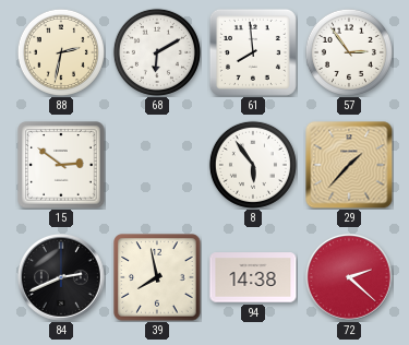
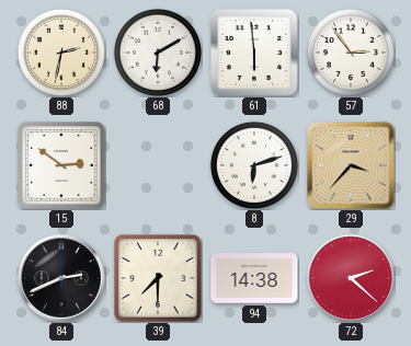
61: 7:59 -> 5:59 (254, 53)
8: 5:54 -> 6:12 (254, 165)
29: 1:37 -> 3:37 (351, 165)
39: 7:58 -> 7:30 (158, 278)
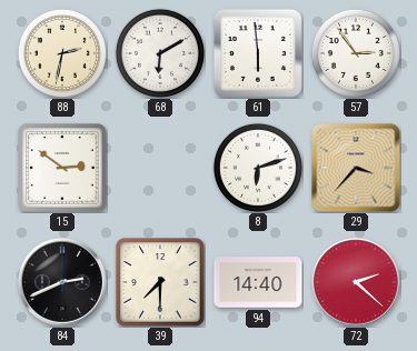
94: 14:38 -> 14:40 (258, 282)
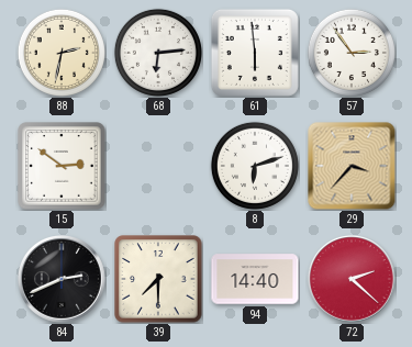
68: 6:10 -> 6:14 (158, 53)
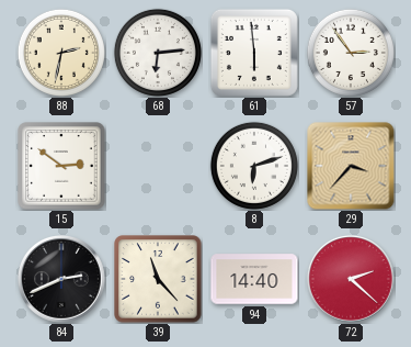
39: 7:30 -> 11:23 (158, 279)
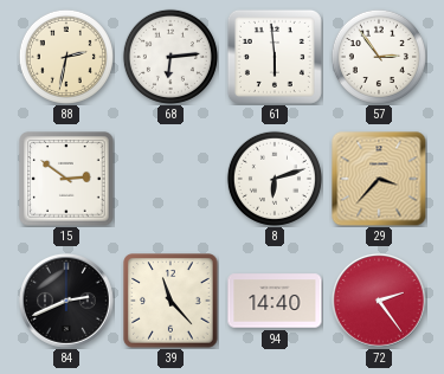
72: 2:22 -> 2:24 (380, 302)
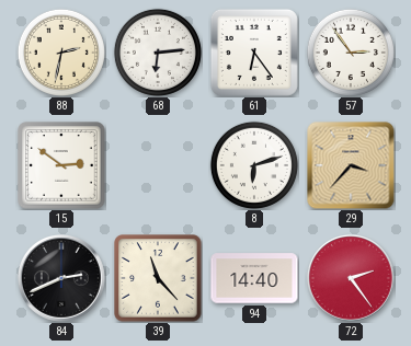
61: 5:59 -> 6:24 (254, 53)
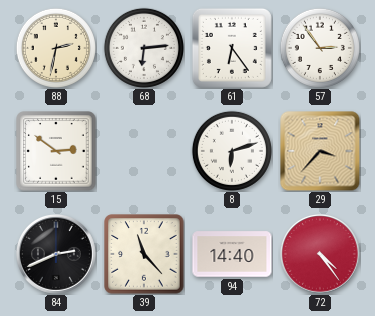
72: 2:24 -> 4:24 (321, 255)
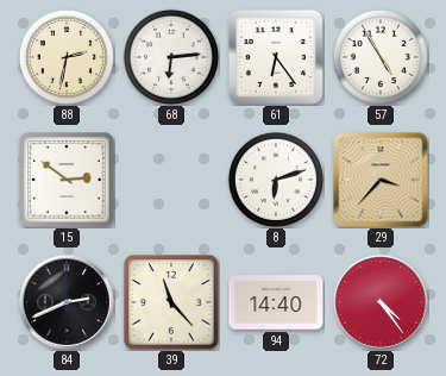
57: 2:54 -> 4:55 (381, 57)
